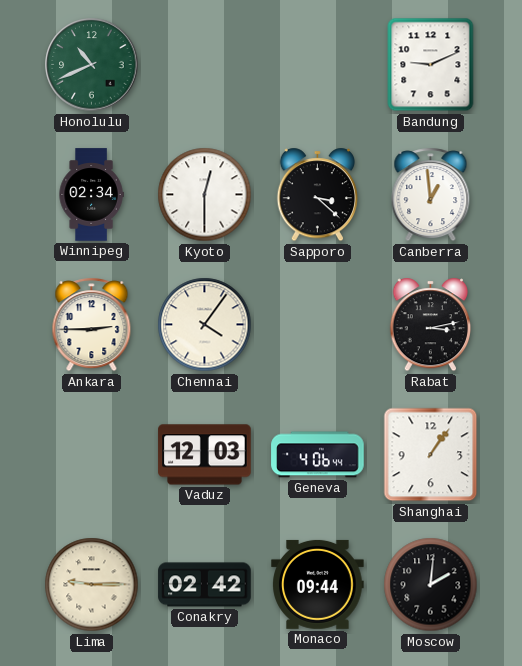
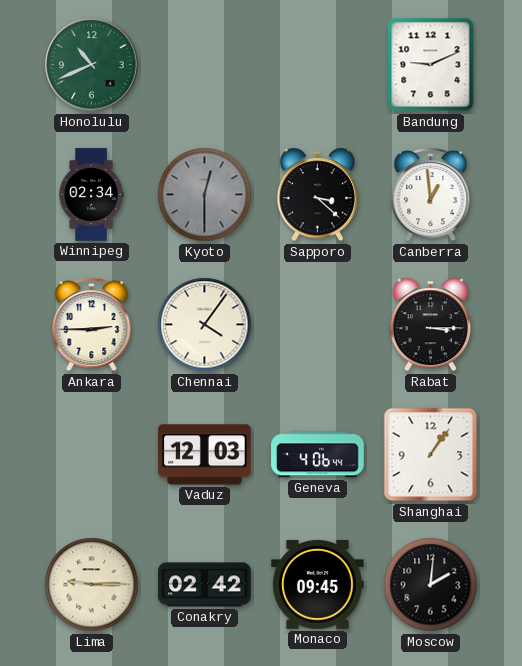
Kyoto dial: white -> grey (205, 195)
Rabat: 3:13 -> 3:15 (430, 325)
Monaco: 09:44 -> 09:45 (318, 584)
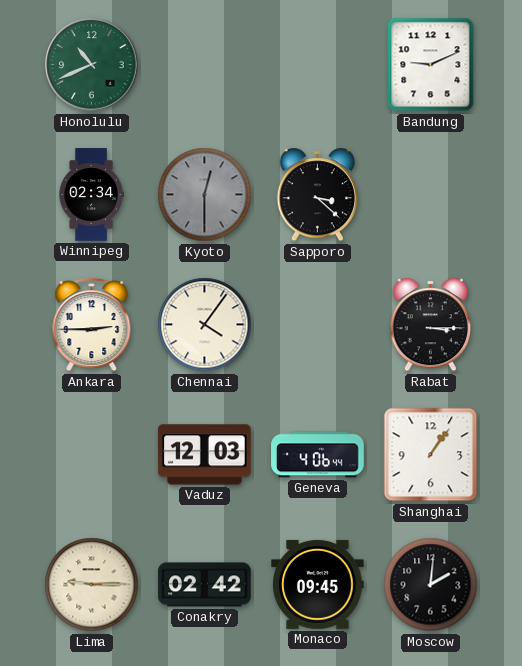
Canberra: 12:59 -> none (431, 195)
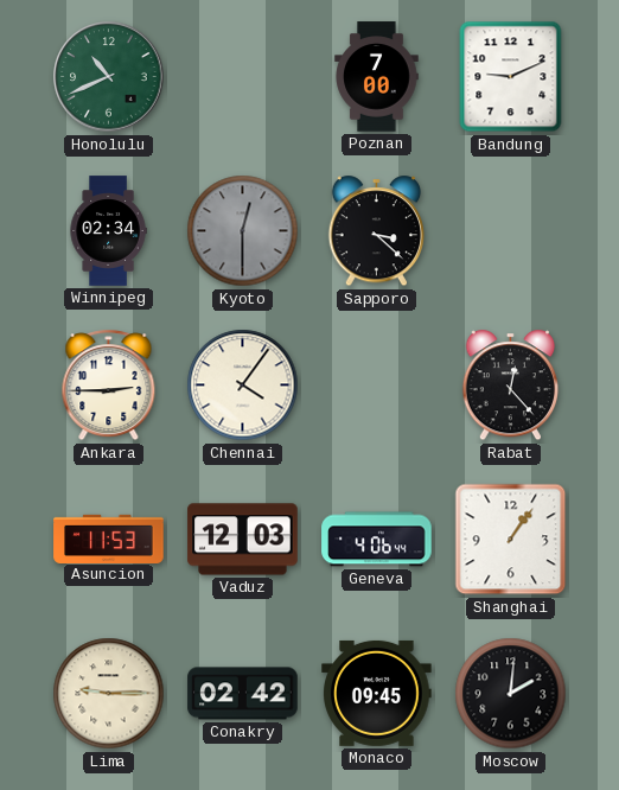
Poznan: none -> 7:00 (377, 77)
Rabat: 3:15 -> 12:23 (510, 386)
Asuncion: none -> 11:53 (109, 539)
